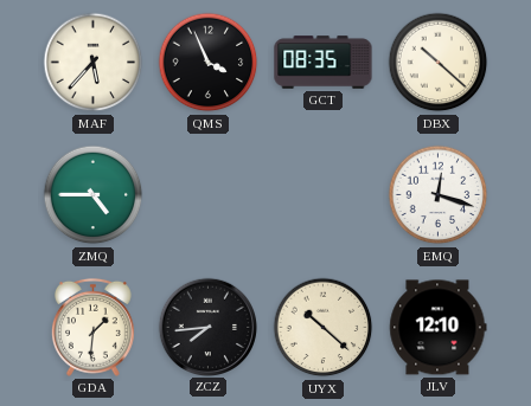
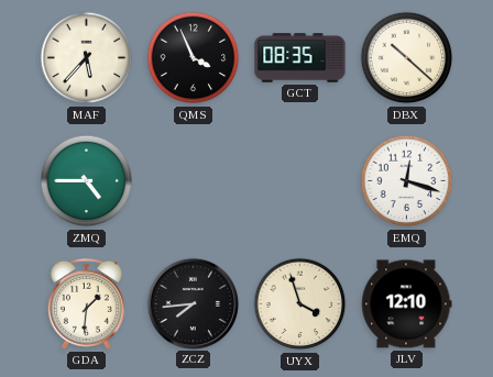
UYX: 10:22 -> 3:57 (300, 304)
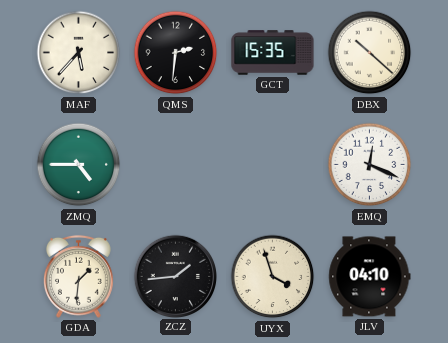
QMS: 3:56 -> 2:31 (176, 53)
GCT: 08:35 -> 15:35 (273, 53)
EMQ: 12:18 -> 12:19 (370, 165)
ZCZ: 7:44 -> 1:44 (175, 276)
JLV: 12:10 -> 04:10 (370, 277)
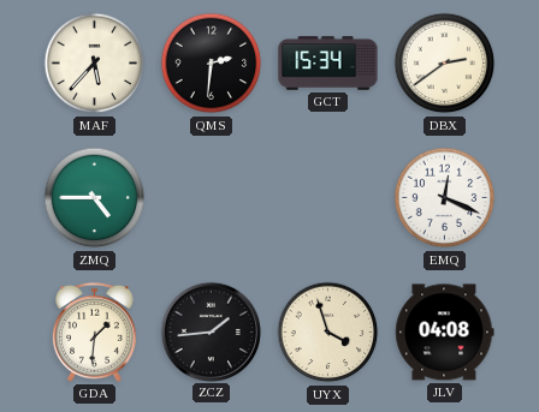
GCT: 15:35 -> 15:34 (328, 64)
DBX: 10:22 -> 2:39 (445, 64)
JLV: 04:10 -> 04:08 (445, 333)
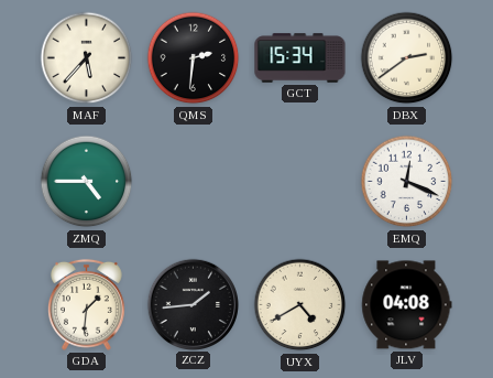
UYX: 3:57 -> 4:40 (300, 305)
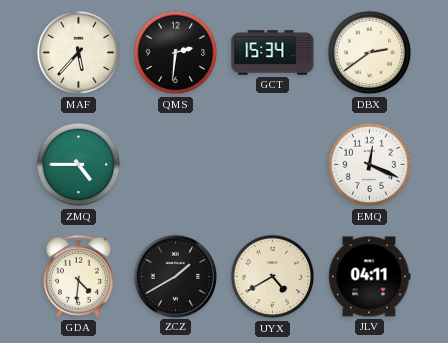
GDA: 1:31 -> 4:31 (79, 276)
ZCZ: 1:44 -> 1:40 (175, 276)
JLV: 04:08 -> 04:11 (370, 277)
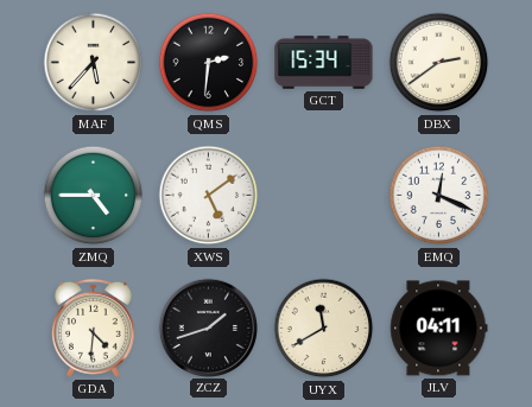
XWS: none -> 5:09 (209, 196)
ZCZ: 1:40 -> 1:42 (208, 327)
UYX: 4:40 -> 11:40 (324, 329)
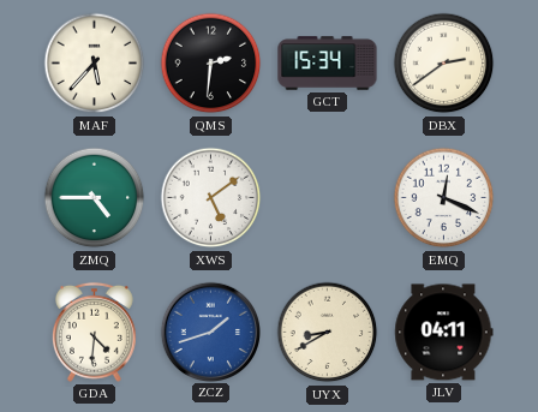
ZCZ dial: black -> blue (210, 332)
UYX: 11:40 -> 8:40 (328, 333)
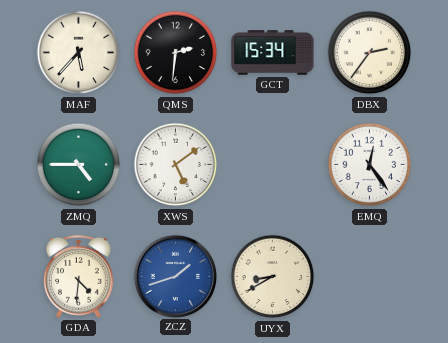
DBX: 2:39 -> 2:36 (370, 53)
EMQ: 12:19 -> 12:24 (370, 165)
JLV: 04:11 -> none (444, 333)
